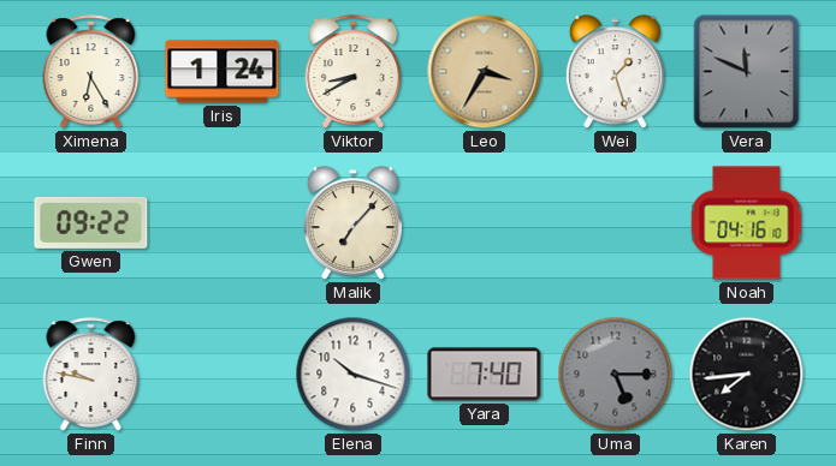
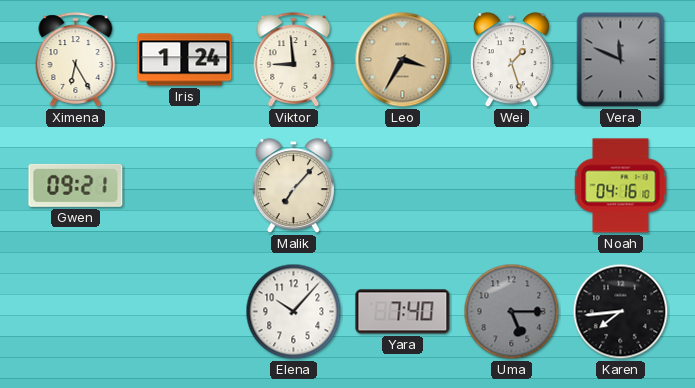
Viktor: 8:40 -> 8:59 (294, 60)
Gwen: 09:22 -> 09:21 (76, 185)
Finn: 9:47 -> none (91, 375)
Elena: 10:18 -> 10:07 (294, 312)
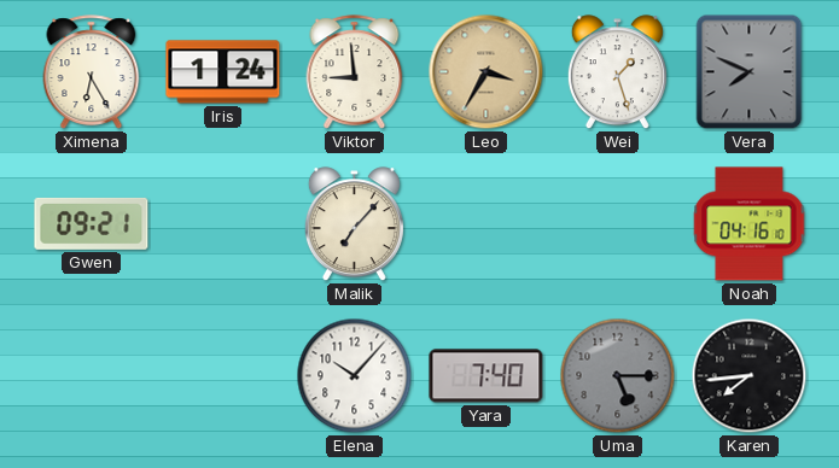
Vera: 11:49 -> 7:49 (750, 72)
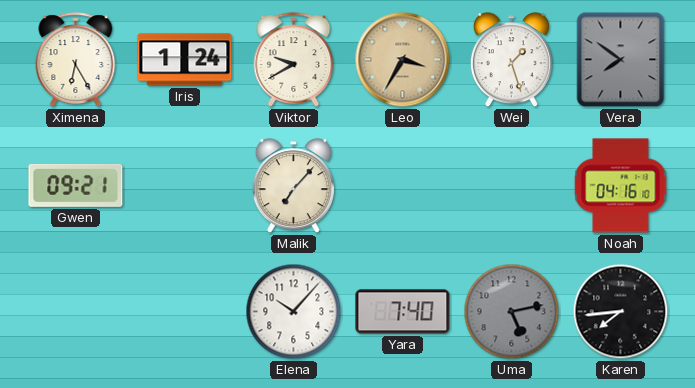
Viktor: 8:59 -> 9:40 (294, 60)
Vera: 7:49 -> 7:51 (621, 60)
Uma: 5:15 -> 5:13 (512, 312)
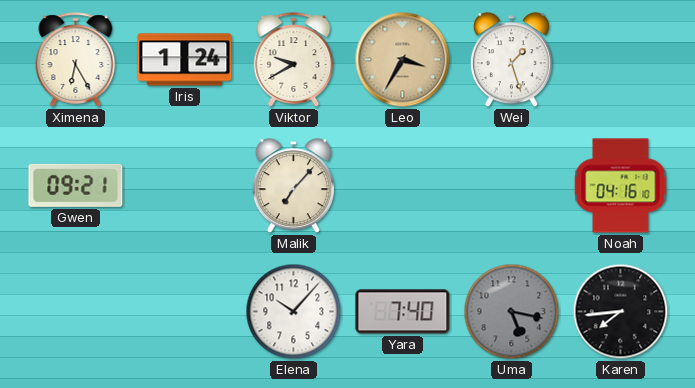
Vera: 7:51 -> none (621, 60)
Uma: 5:13 -> 5:17 (512, 312)
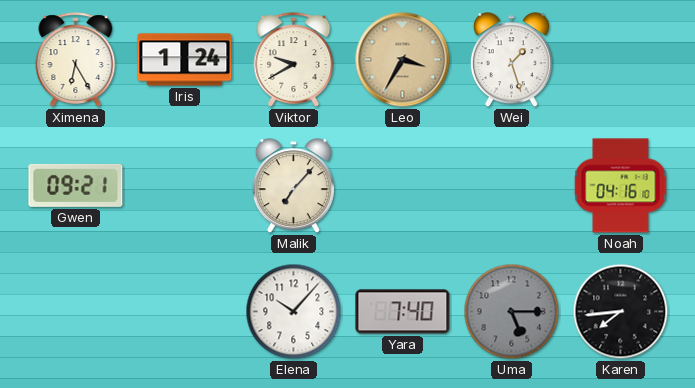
Uma: 5:17 -> 5:15 (512, 312)
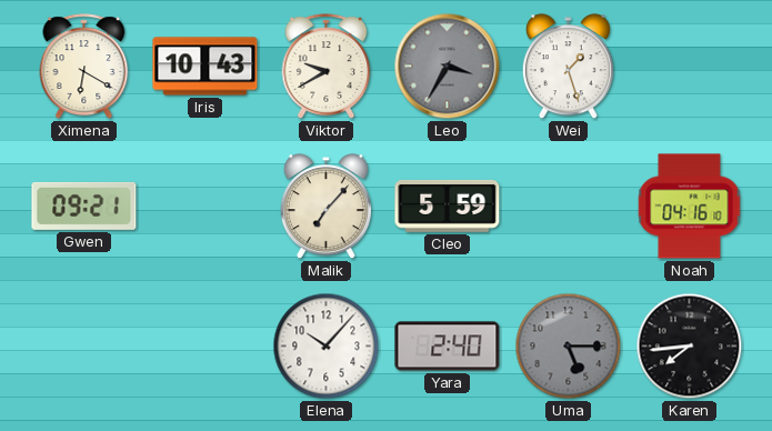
Ximena: 6:25 -> 6:20 (84, 67)
Iris: 1:24 -> 10:43 (205, 67)
Leo dial: champagne -> grey (448, 67)
Cleo: none -> 5:59 (448, 206)
Yara: 7:40 -> 2:40 (448, 347)
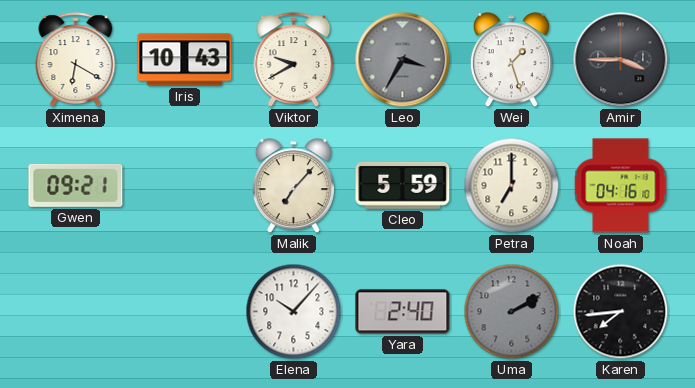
Amir: none -> 3:45 (621, 60)
Petra: none -> 7:00 (512, 186)
Uma: 5:15 -> 2:10 (512, 312)
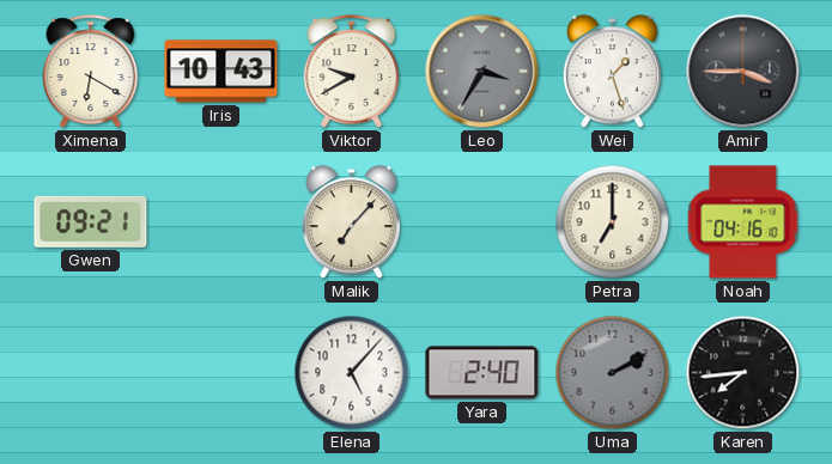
Cleo: 5:59 -> none (403, 185)
Elena: 10:07 -> 5:07 (352, 373)
